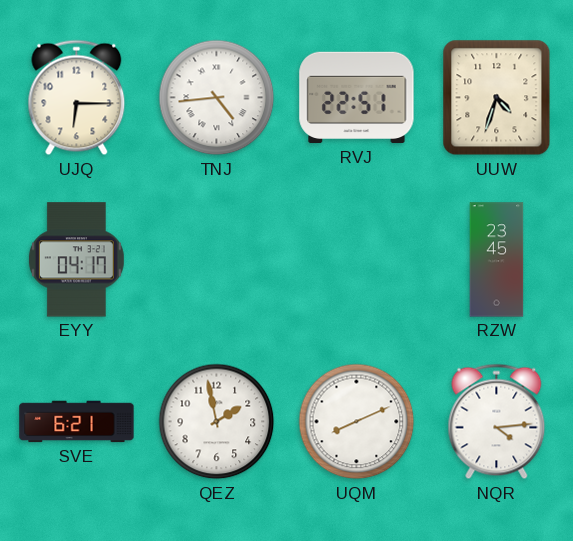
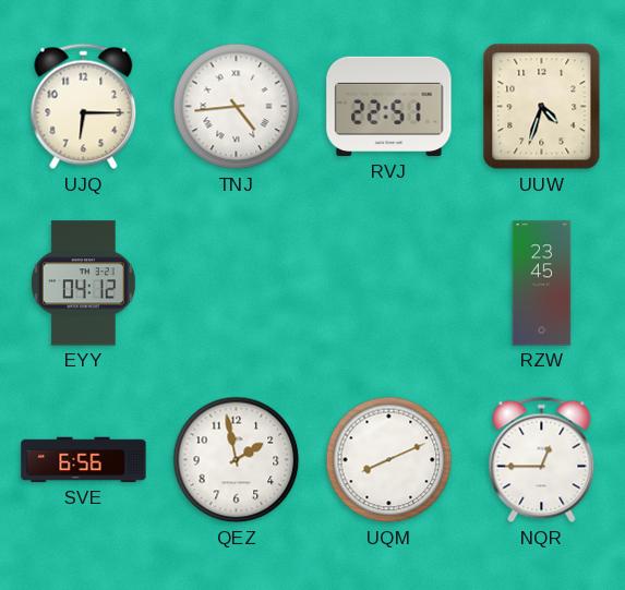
EYY: 04:17 -> 04:12 (83, 284)
SVE: 6:21 -> 6:56 (84, 460)
NQR: 4:14 -> 12:45 (542, 460)
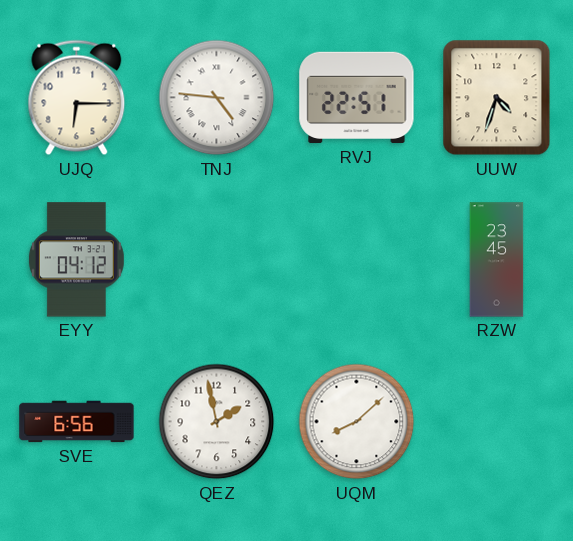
TNJ: 4:44 -> 4:46 (217, 98)
UQM: 8:11 -> 8:08 (357, 422)
NQR: 12:45 -> none (542, 460)
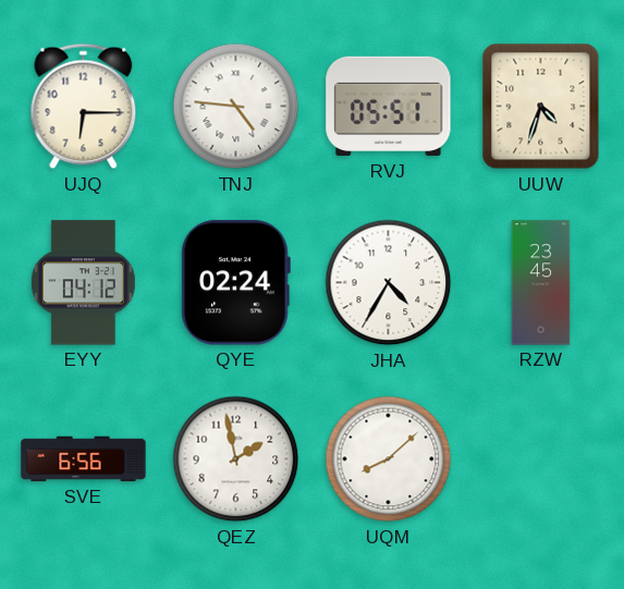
RVJ: 22:51 -> 05:51 (389, 107)
QYE: none -> 02:24 (235, 283)
JHA: none -> 4:35 (389, 283)
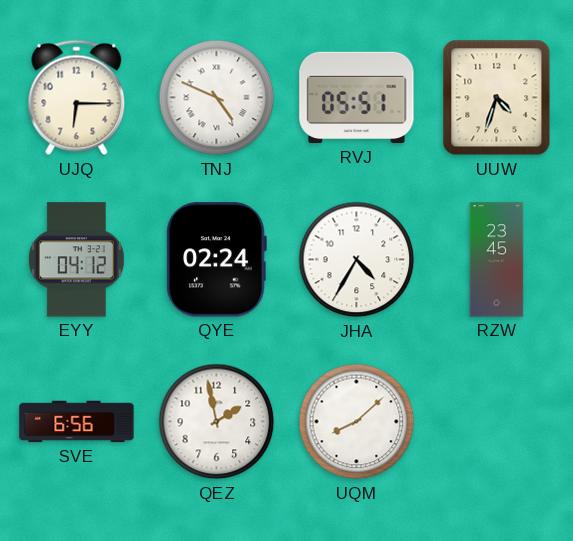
TNJ: 4:46 -> 4:49 (217, 98)
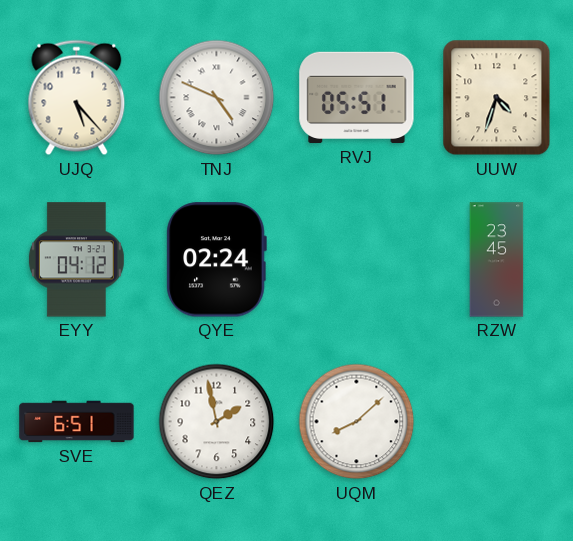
UJQ: 6:15 -> 5:23 (77, 98)
JHA: 4:35 -> none (357, 260)
SVE: 6:56 -> 6:51 (77, 422)
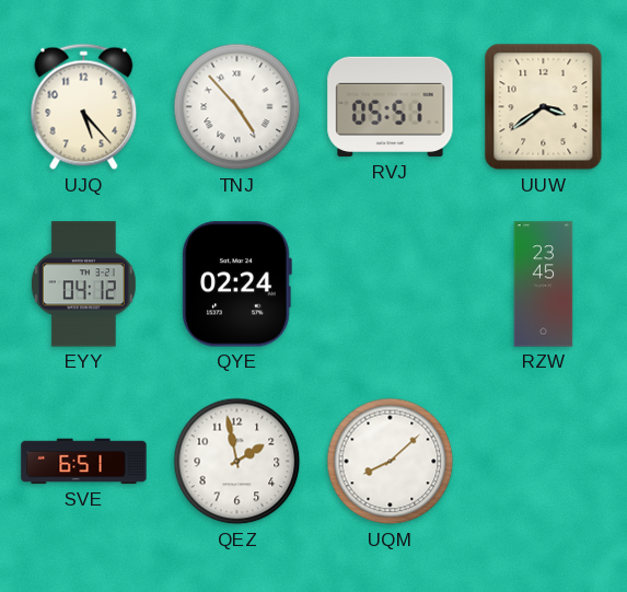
TNJ: 4:49 -> 4:53 (237, 107)
UUW: 4:33 -> 3:39 (544, 107)
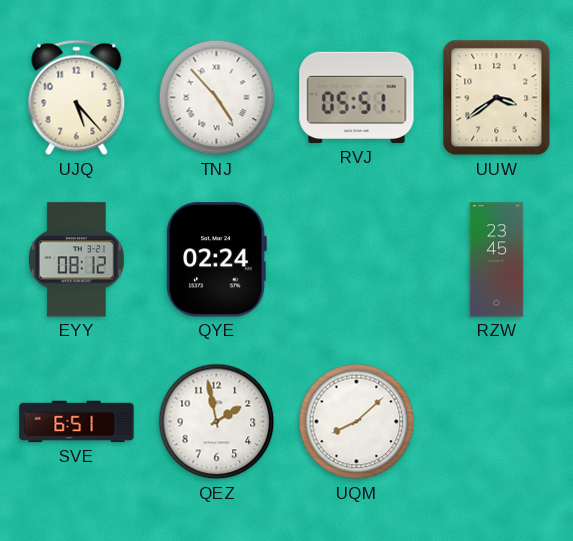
EYY: 04:12 -> 08:12 (76, 260)
